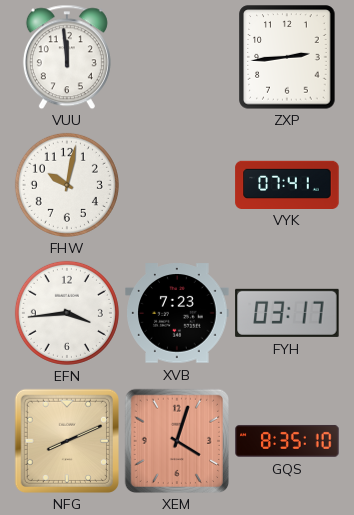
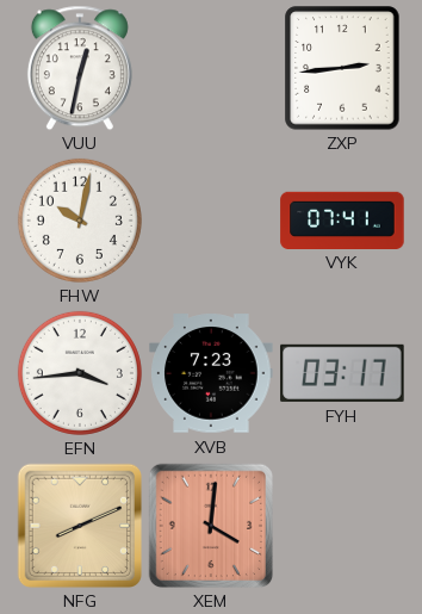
VUU: 11:59 -> 12:32 (80, 68)
XEM: 4:03 -> 4:01 (210, 525)
GQS: 8:35 -> none (287, 441)
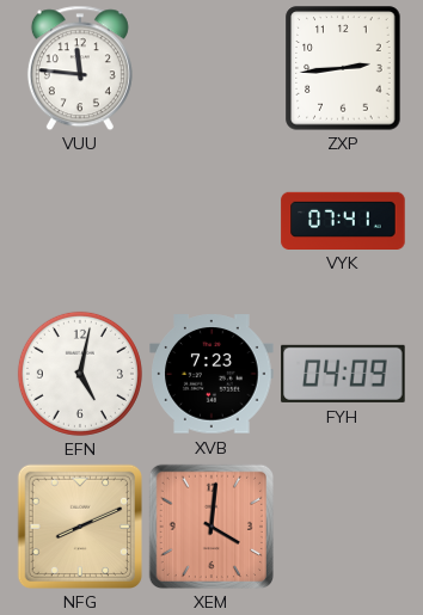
VUU: 12:32 -> 11:46 (80, 68)
FHW: 10:02 -> none (80, 221)
EFN: 3:44 -> 5:02 (80, 374)
FYH: 03:17 -> 04:09 (343, 374)
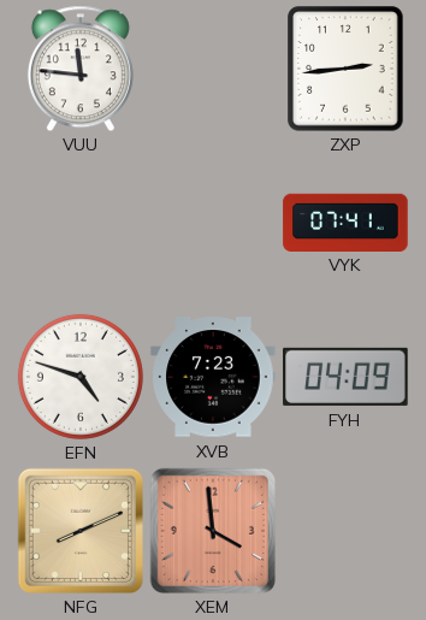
EFN: 5:02 -> 4:48 (81, 377)
XEM: 4:01 -> 3:59 (212, 530)
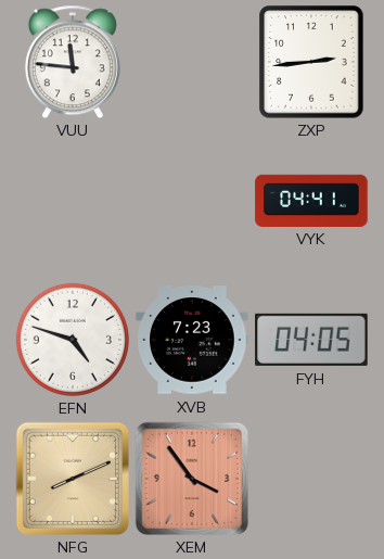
VYK: 07:41 -> 04:41 (311, 200)
FYH: 04:09 -> 04:05 (311, 340)
XEM: 3:59 -> 3:54 (191, 478)
